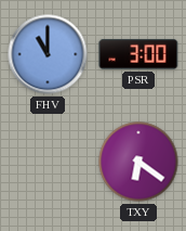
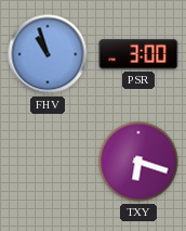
FHV: 11:00 -> 10:57 (48, 54)
TXY: 6:21 -> 6:18 (138, 162)
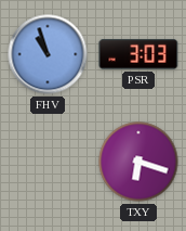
PSR: 3:00 -> 3:03 (138, 54)
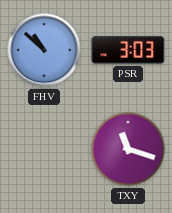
FHV: 10:57 -> 10:52 (44, 50)
TXY: 6:18 -> 11:18 (128, 149)
